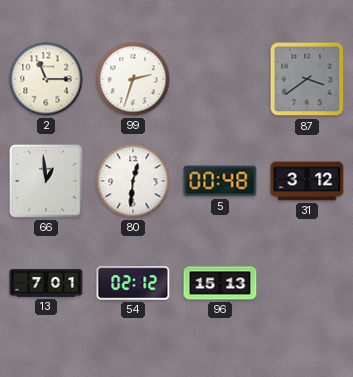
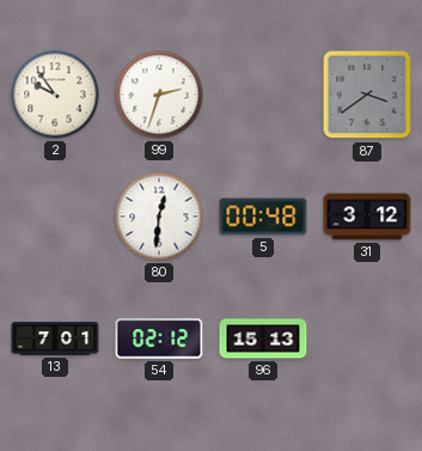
2: 11:15 -> 9:54 (55, 95)
66: 12:59 -> none (46, 181)
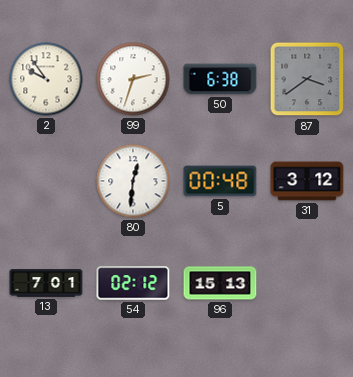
50: none -> 6:38 (220, 79)
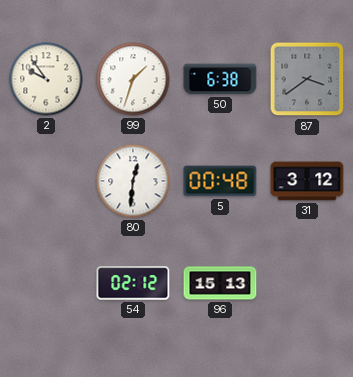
99: 2:33 -> 1:33 (133, 79)
13: 7:01 -> none (46, 283)
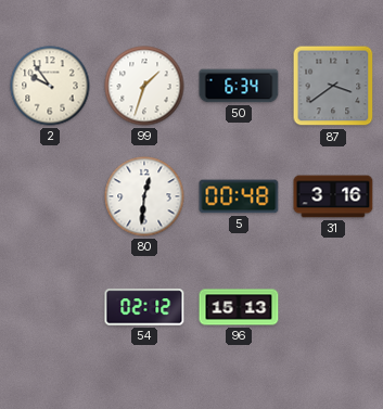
50: 6:38 -> 6:34 (239, 86)
31: 3:12 -> 3:16 (333, 196)
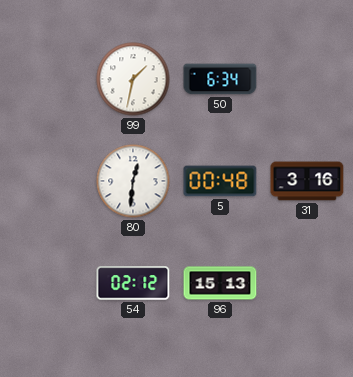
2: 9:54 -> none (50, 86)
99: 1:33 -> 1:32 (133, 79)
87: 3:39 -> none (333, 86)
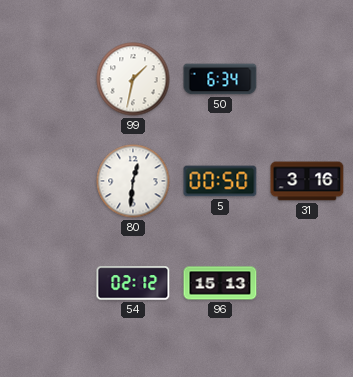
5: 00:48 -> 00:50 (220, 181)
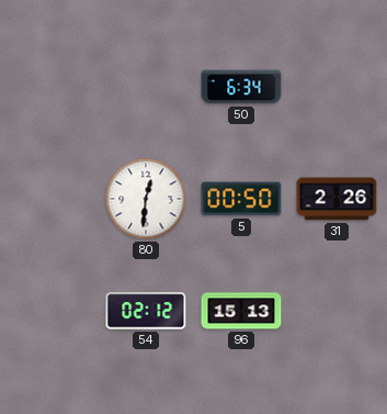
99: 1:32 -> none (133, 79)
31: 3:16 -> 2:26 (337, 199)
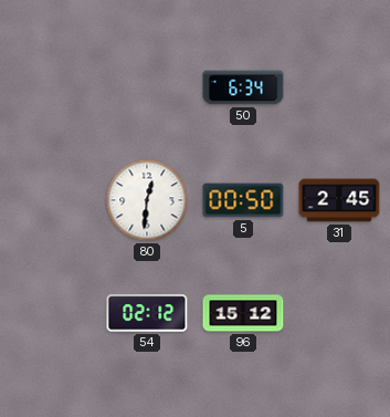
31: 2:26 -> 2:45 (339, 200)
96: 15:13 -> 15:12 (243, 313)
